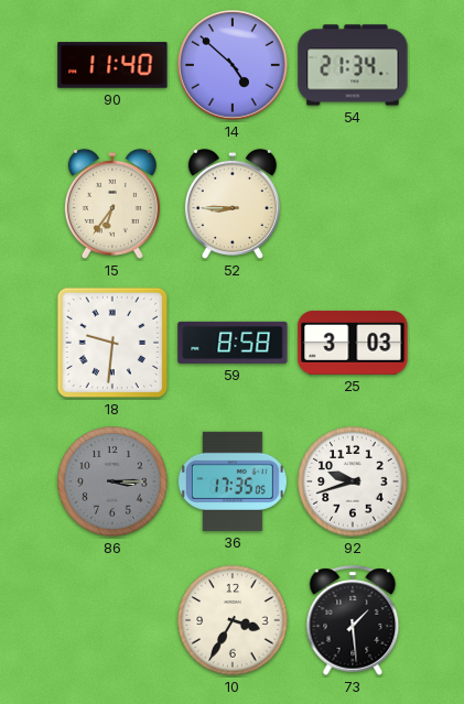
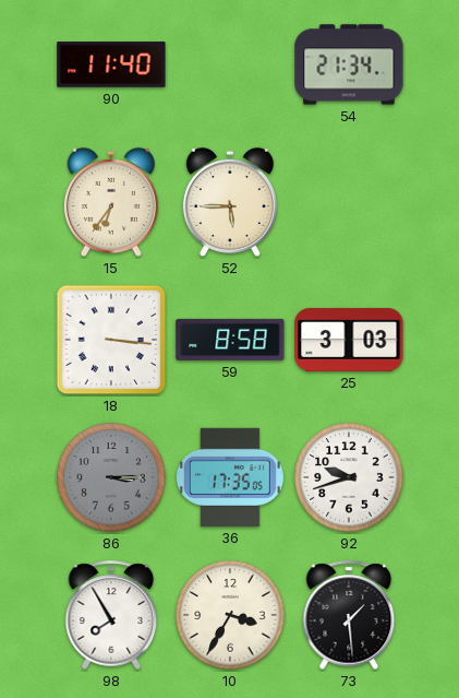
14: 4:52 -> none (234, 66)
52: 8:45 -> 5:45 (230, 202)
18: 9:31 -> 3:16 (111, 340)
98: none -> 7:55 (111, 615)
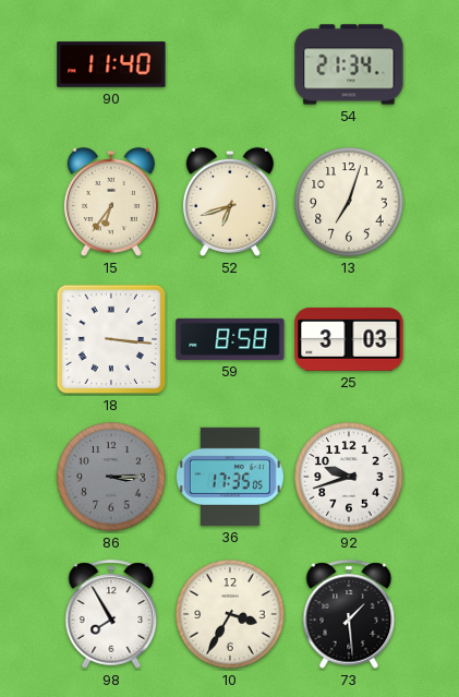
52: 5:45 -> 6:42 (230, 202)
13: none -> 7:03 (349, 202)
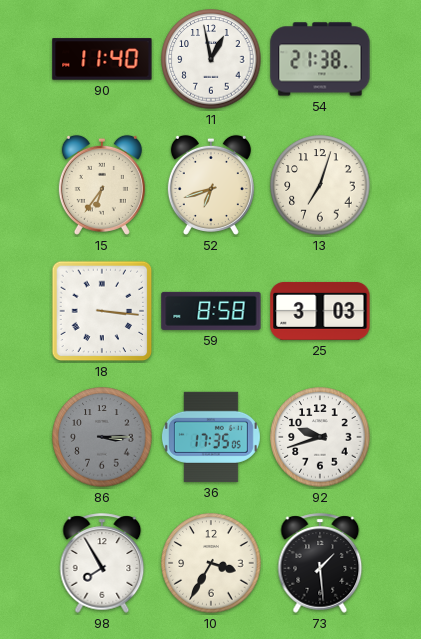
11: none -> 12:58 (211, 59)
54: 21:34 -> 21:38 (320, 59)
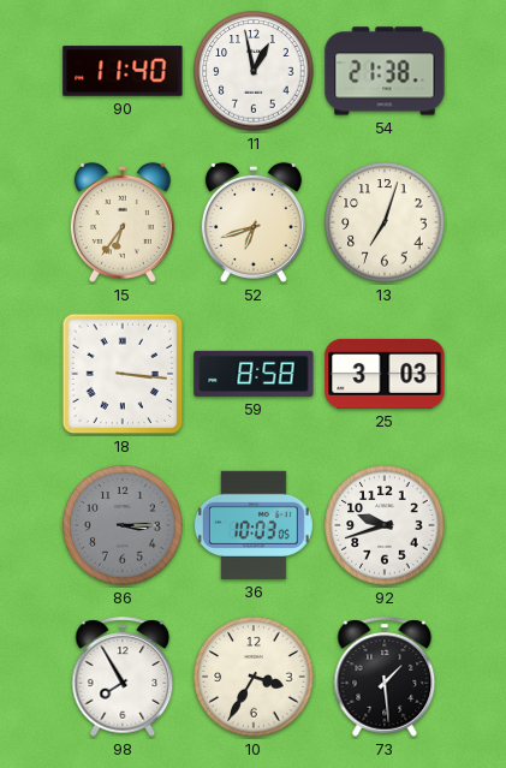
36: 17:35 -> 10:03 (254, 525)
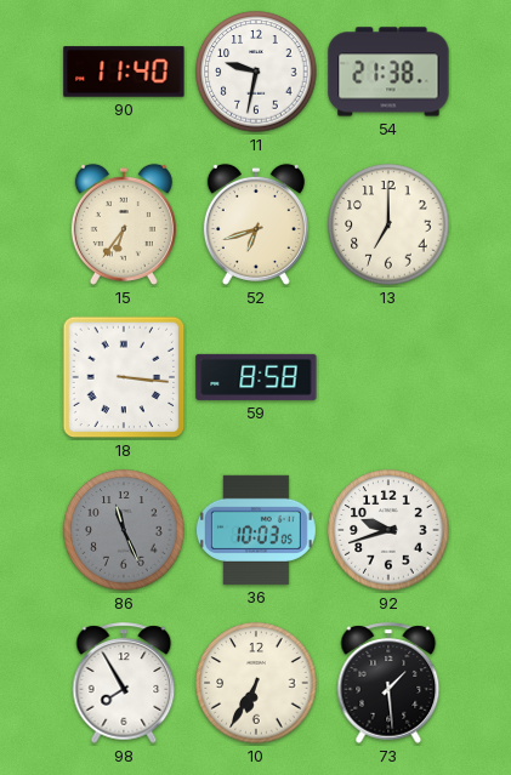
11: 12:58 -> 9:32 (256, 72)
13: 7:03 -> 7:00 (388, 224)
25: 3:03 -> none (385, 374)
86: 3:15 -> 11:26 (124, 530)
10: 3:35 -> 6:35 (256, 683)
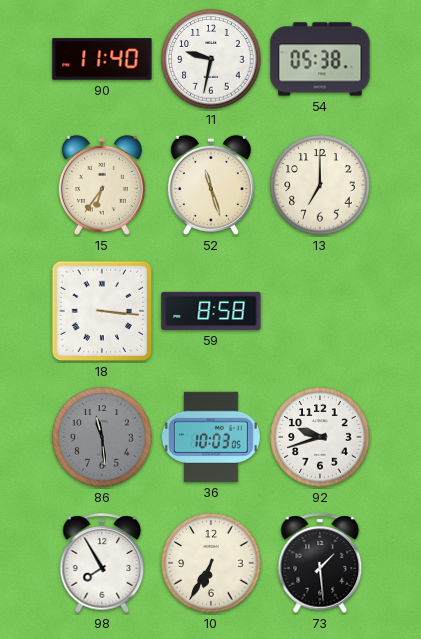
54: 21:38 -> 05:38 (320, 59)
52: 6:42 -> 11:27 (211, 185)
86: 11:26 -> 11:29 (102, 437)
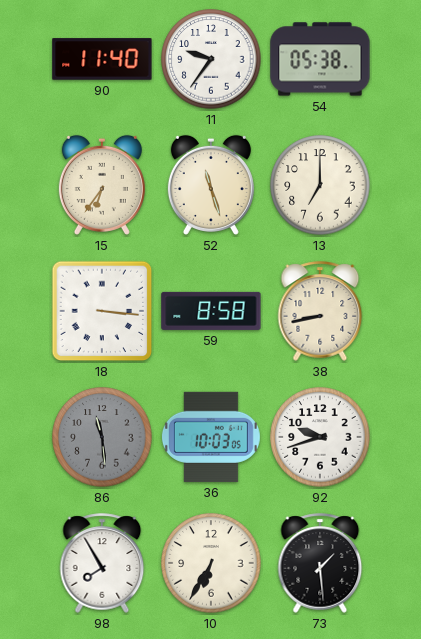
11: 9:32 -> 9:36 (211, 59)
38: none -> 8:43 (320, 311)
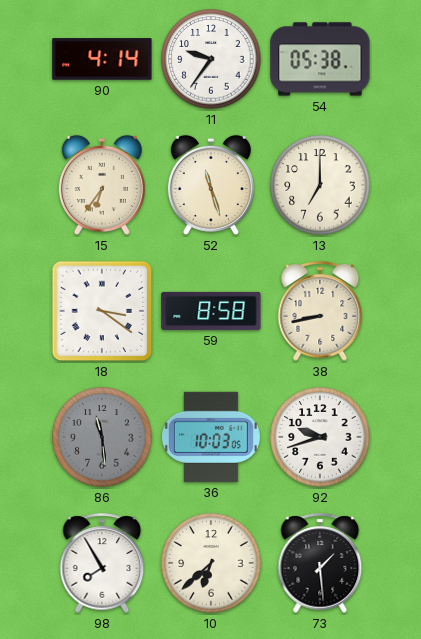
90: 11:40 -> 4:14 (102, 59)
18: 3:16 -> 3:21 (102, 311)
10: 6:35 -> 6:38 (211, 563)
